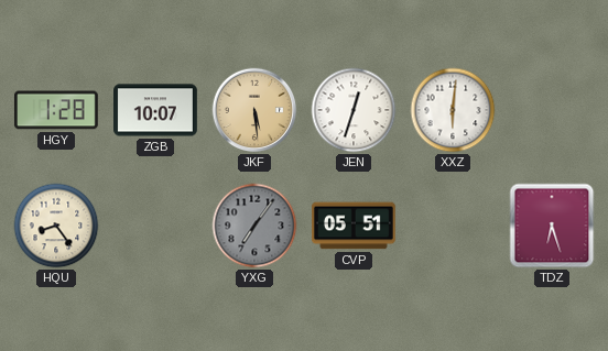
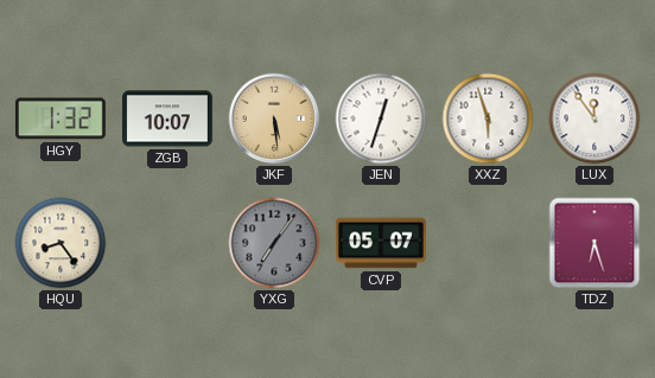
HGY: 1:28 -> 1:32 (61, 118)
XXZ: 6:01 -> 5:57 (488, 118)
LUX: none -> 11:54 (594, 118)
CVP: 05:51 -> 05:07 (382, 243)
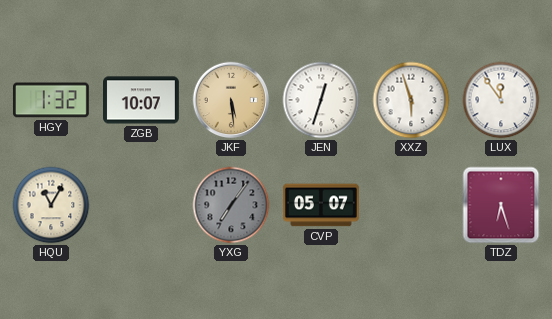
HQU: 8:24 -> 11:05 (51, 205)
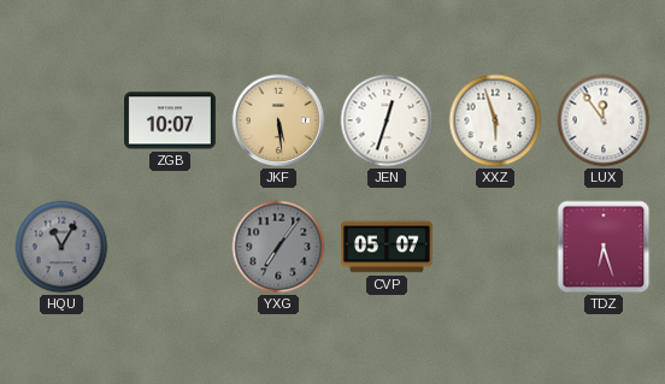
HGY: 1:32 -> none (51, 100)
HQU dial: cream -> grey (61, 247)
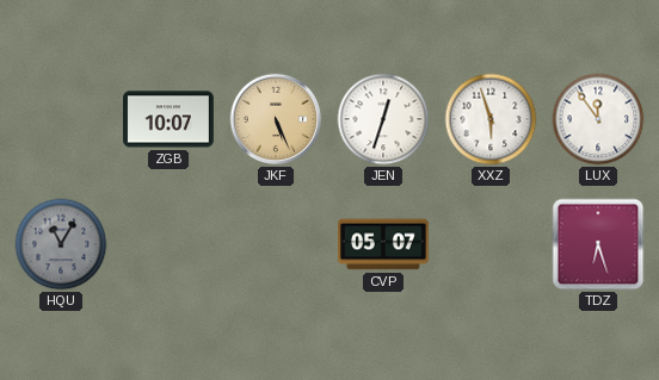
JKF: 5:29 -> 5:26 (276, 119)
YXG: 7:06 -> none (278, 247)
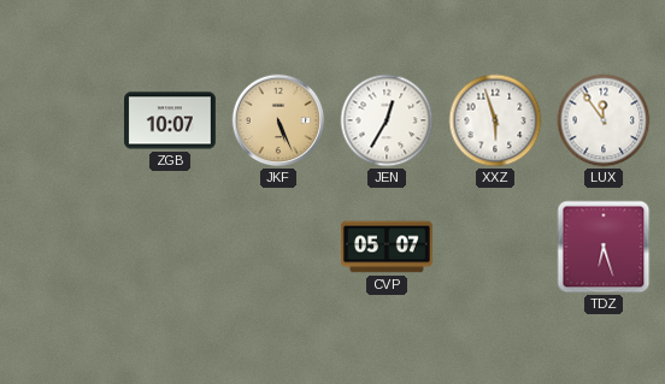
JEN: 12:33 -> 12:35 (387, 120)
HQU: 11:05 -> none (61, 244)
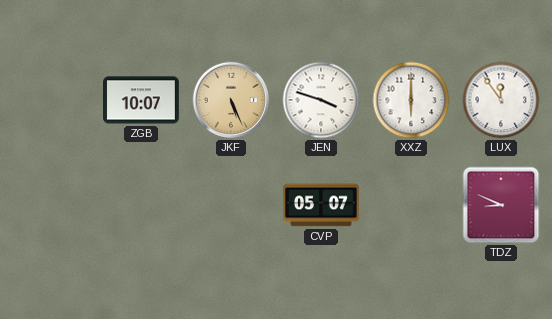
JEN: 12:35 -> 3:48 (321, 100)
XXZ: 5:57 -> 6:00 (411, 100)
TDZ: 6:27 -> 8:49 (501, 205)
